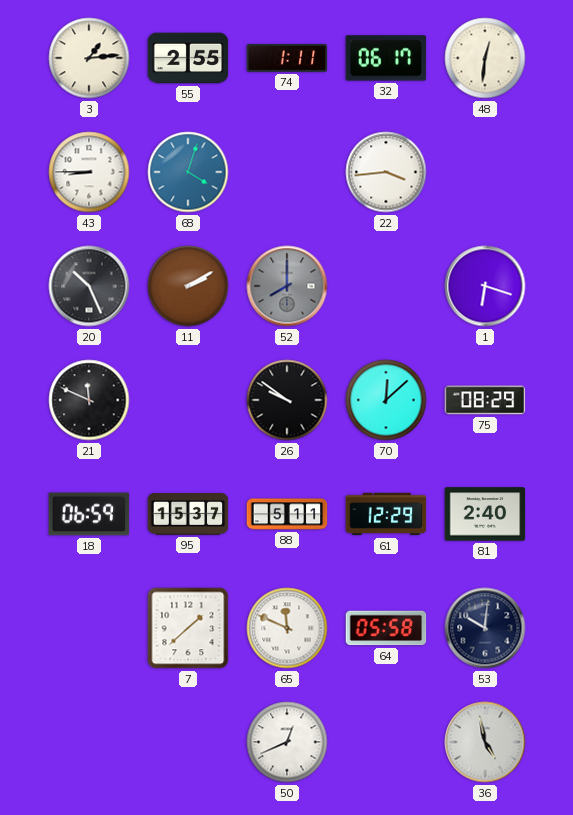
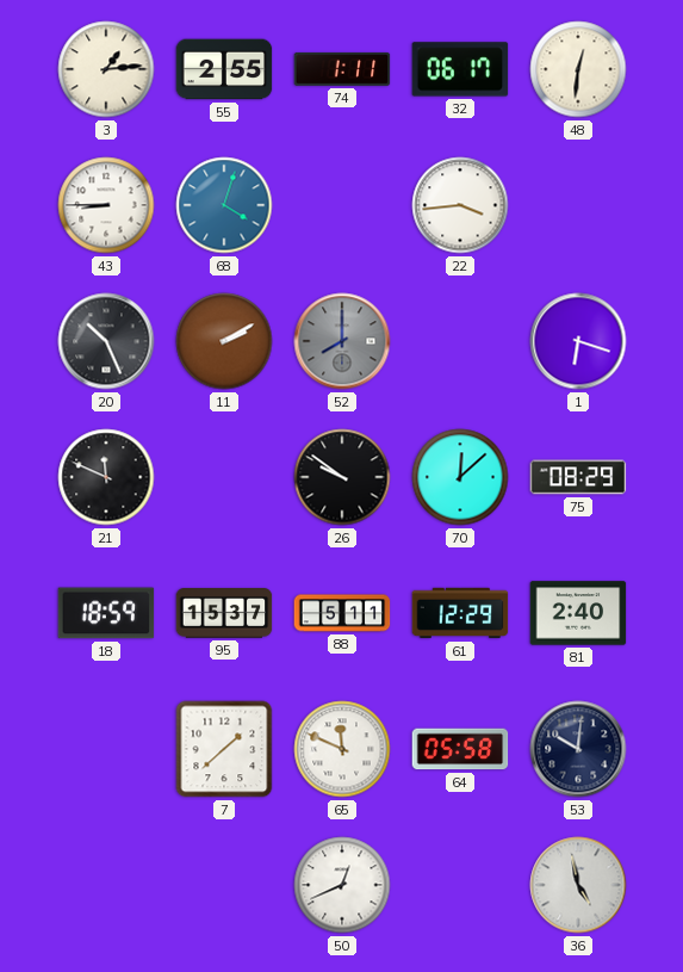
18: 06:59 -> 18:59 (106, 613)
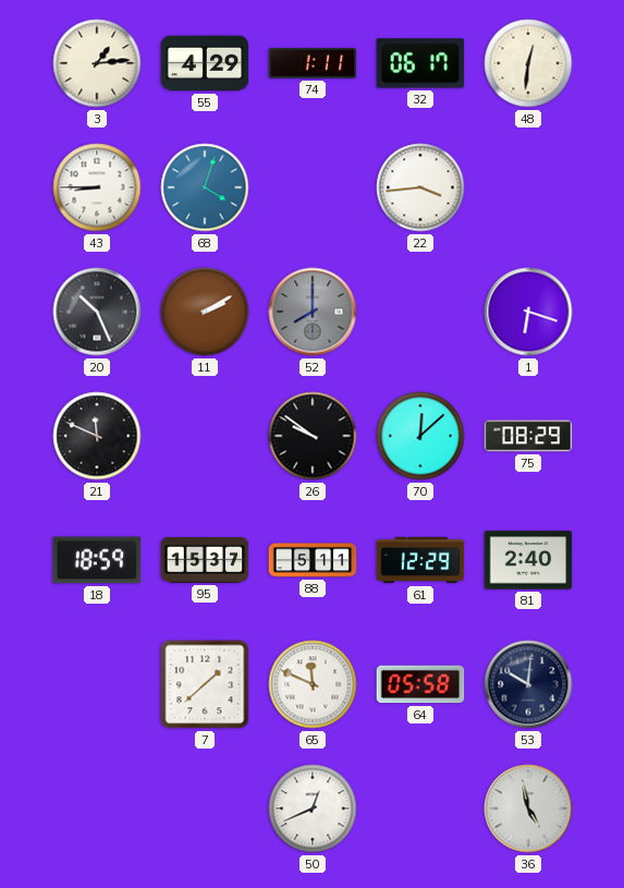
55: 2:55 -> 4:29 (205, 63)
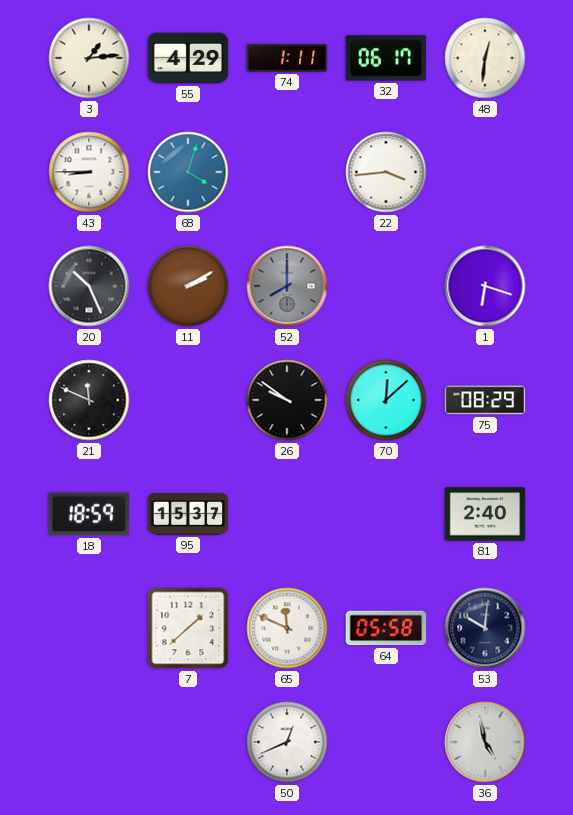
88: 5:11 -> none (313, 560)
61: 12:29 -> none (420, 560)
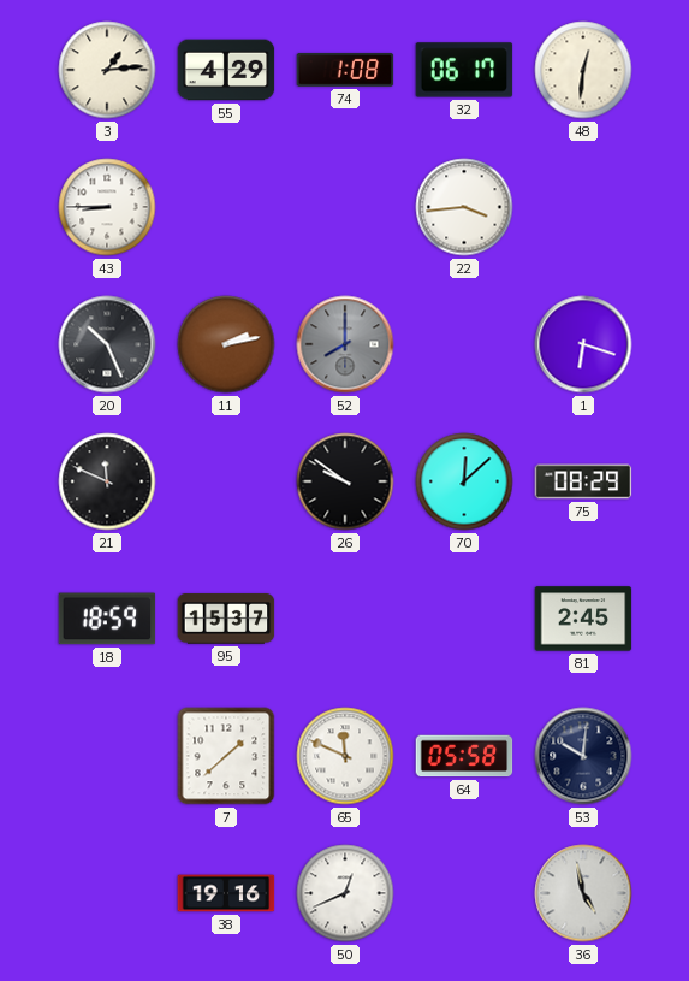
74: 1:11 -> 1:08 (345, 70)
68: 4:03 -> none (188, 172)
11: 2:10 -> 2:13 (226, 344)
81: 2:40 -> 2:45 (583, 619)
38: none -> 19:16 (226, 893)
